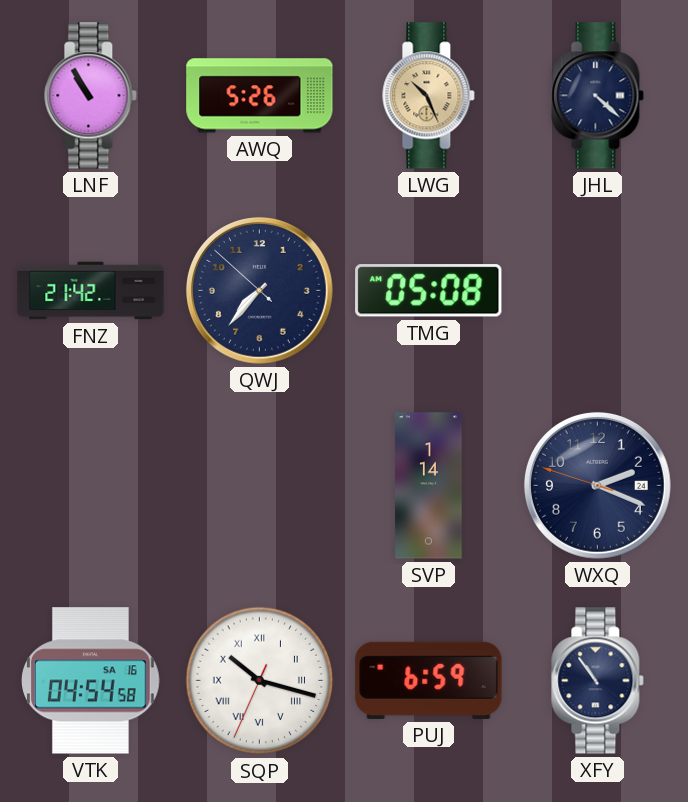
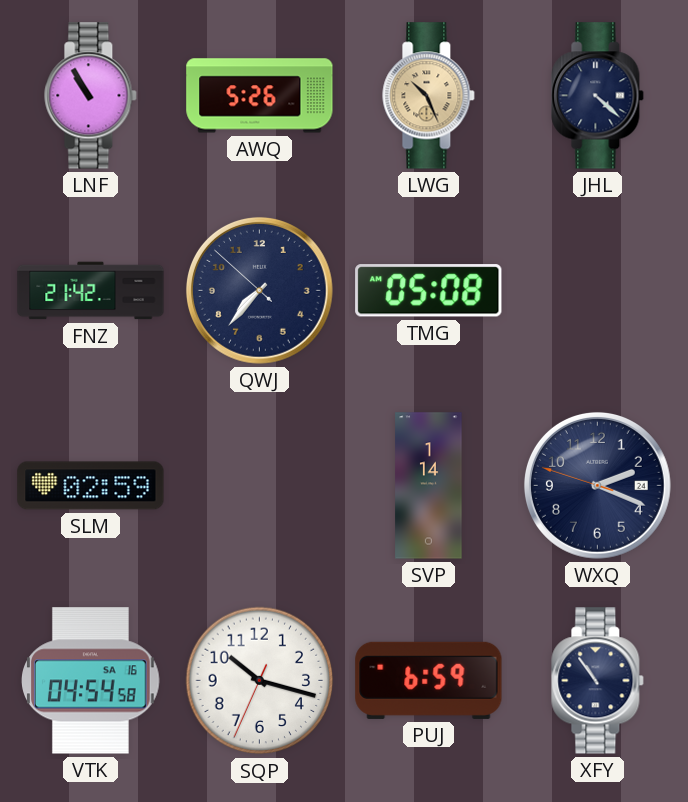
SLM: none -> 02:59 (91, 486)
SQP numerals: Roman -> Arabic (260, 681)
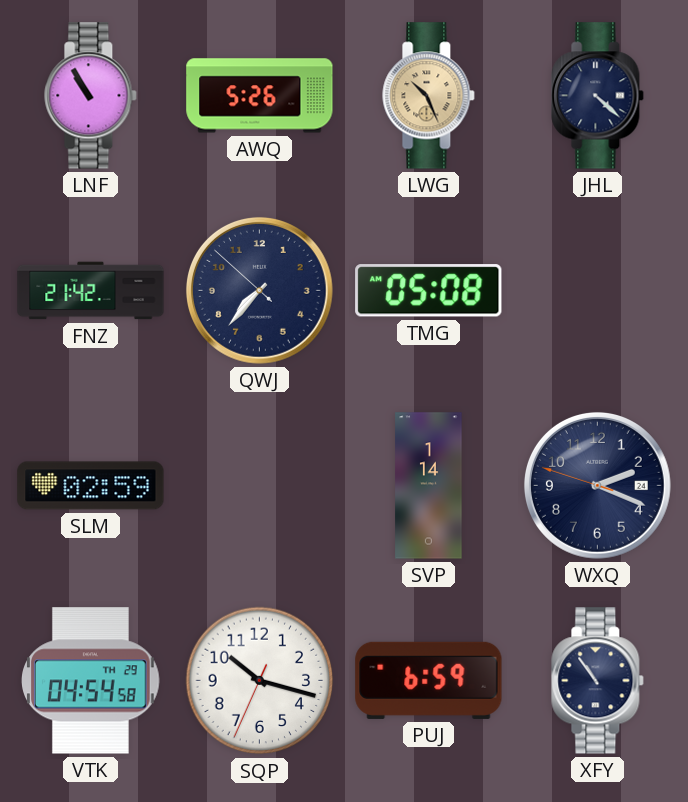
VTK date: SA 16 -> TH 29 (91, 681)
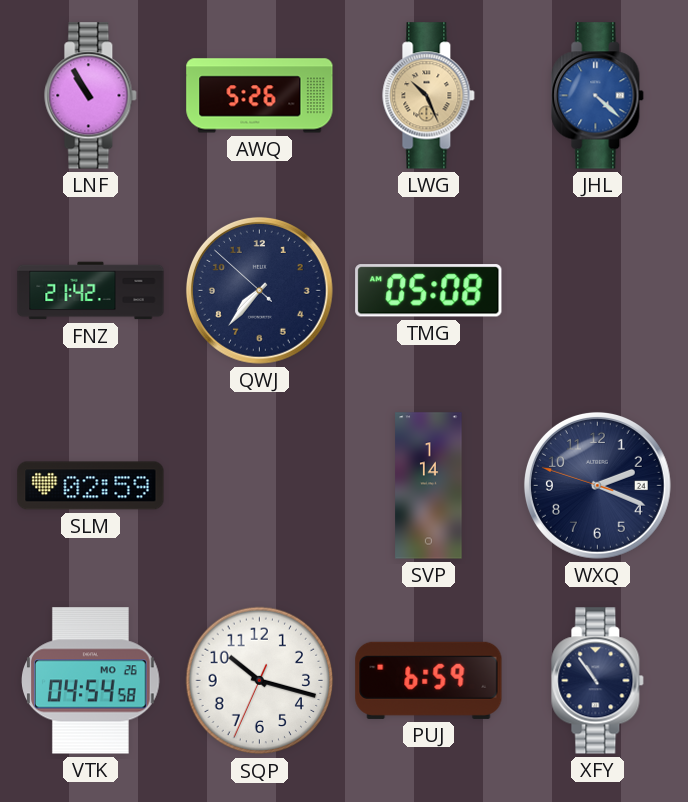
JHL dial: navy -> blue (598, 96)
VTK date: TH 29 -> MO 26 (91, 681)
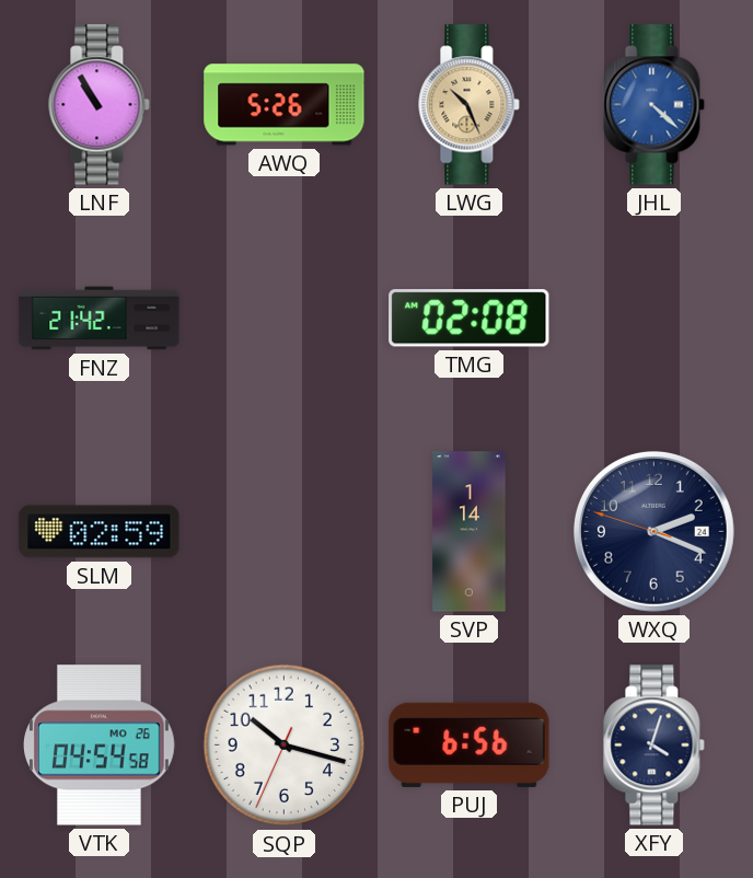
QWJ: 7:36 -> none (259, 290)
TMG: 05:08 -> 02:08 (470, 319)
PUJ: 6:59 -> 6:56 (470, 744)
XFY: 10:54 -> 4:03 (654, 746)
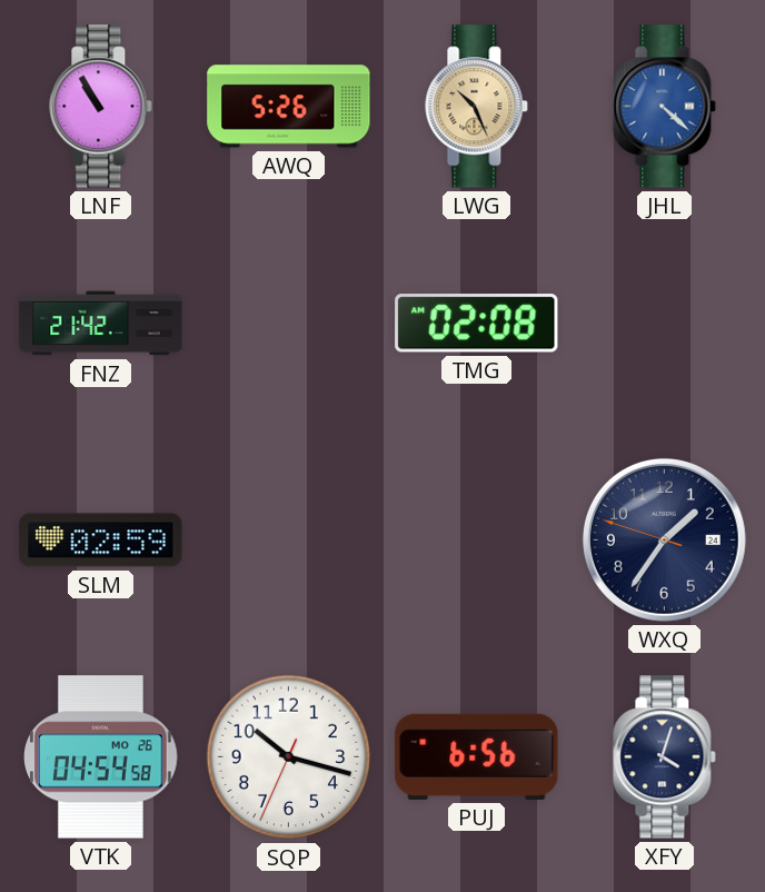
SVP: 1:14 -> none (470, 532)
WXQ: 2:18 -> 1:35 (664, 539)
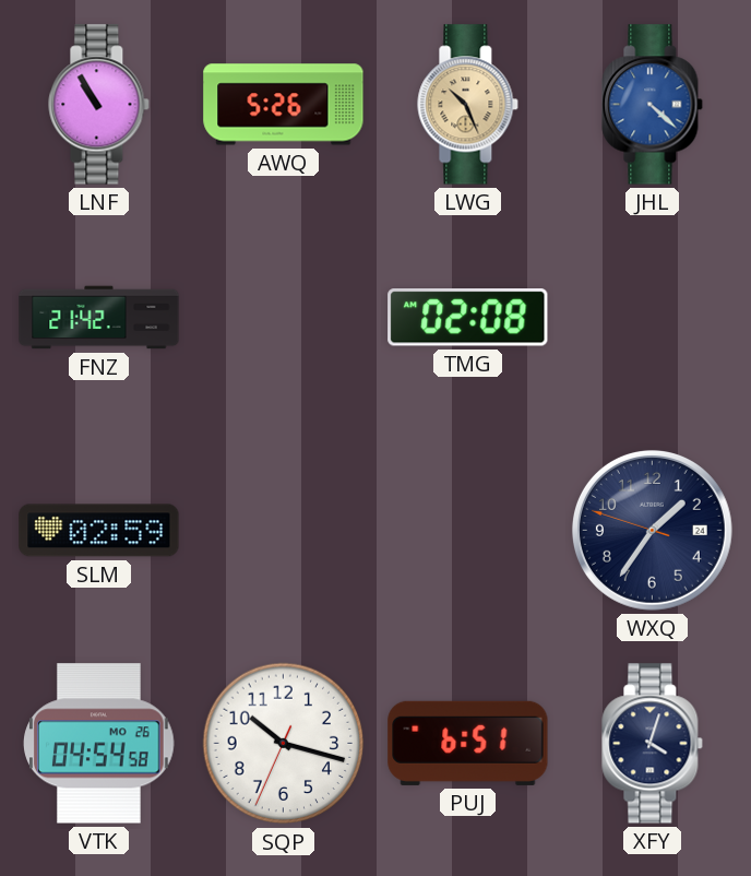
PUJ: 6:56 -> 6:51 (468, 743)
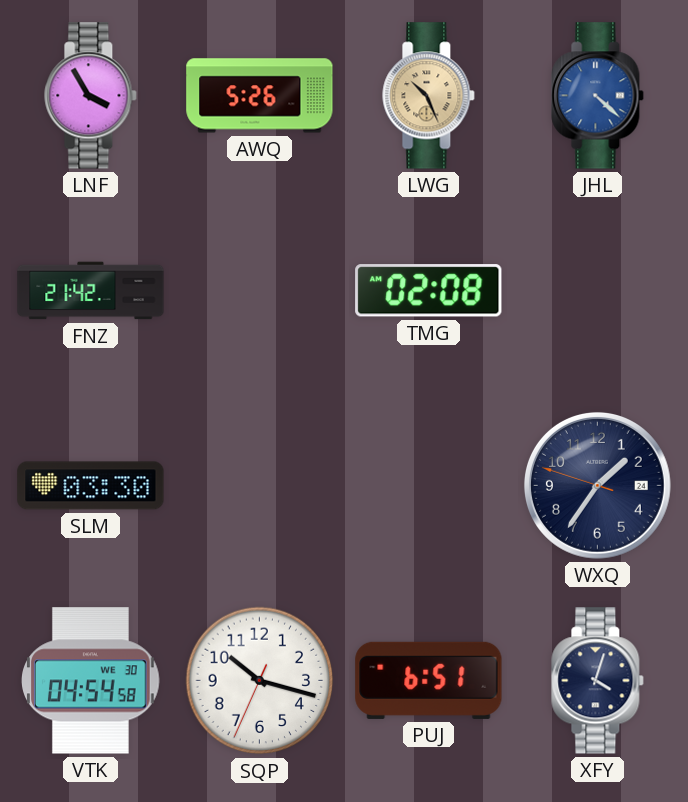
LNF: 10:55 -> 3:55 (91, 96)
SLM: 02:59 -> 03:30 (91, 486)
VTK date: MO 26 -> WE 30 (91, 681)
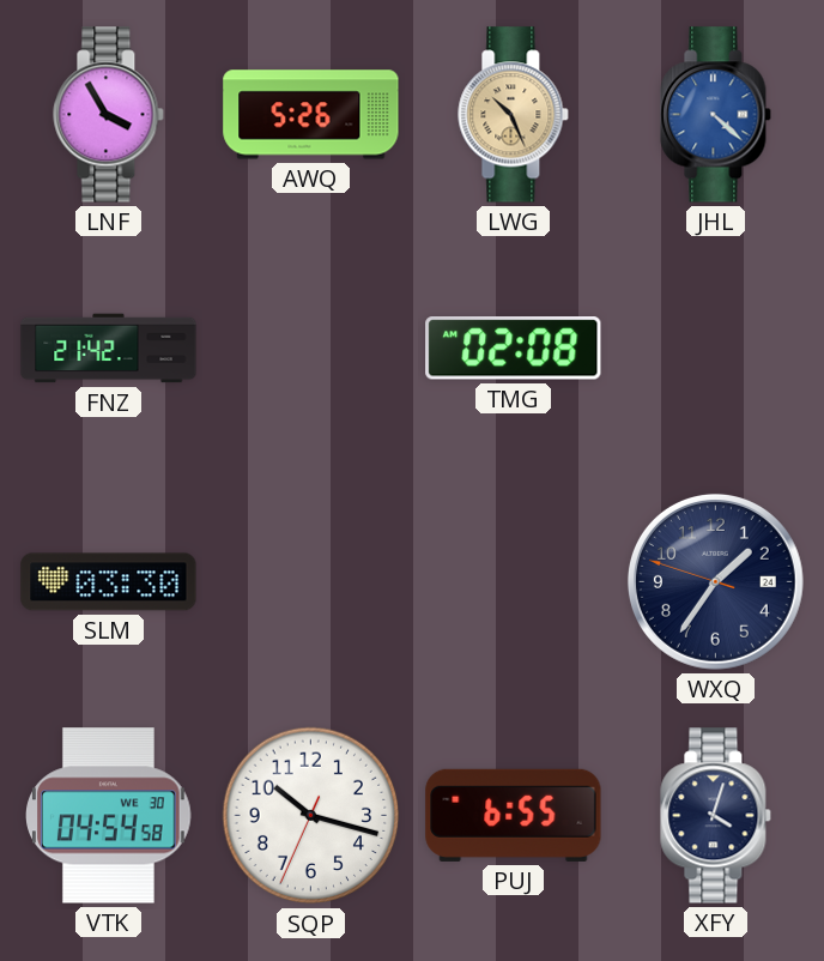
PUJ: 6:51 -> 6:55 (514, 815)
